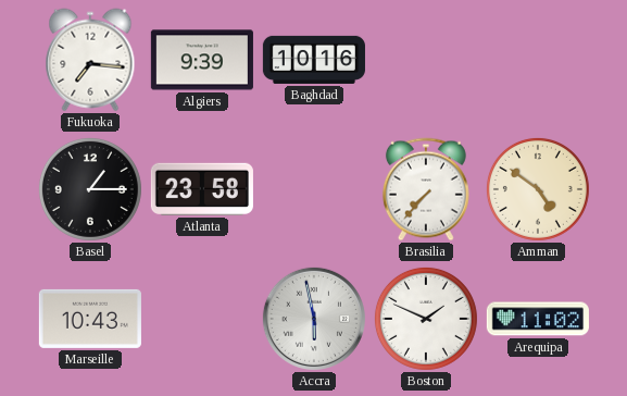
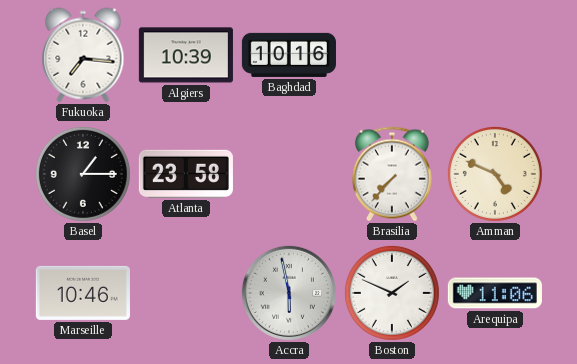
Algiers: 9:39 -> 10:39 (186, 55)
Amman: 4:51 -> 4:49 (495, 174)
Marseille: 10:43 -> 10:46 (83, 293)
Arequipa: 11:02 -> 11:06 (495, 293)
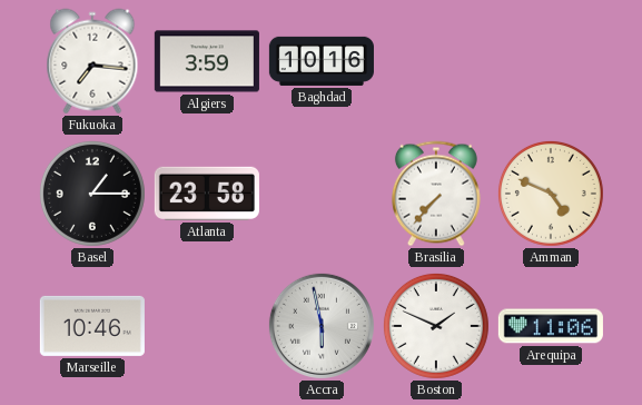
Algiers: 10:39 -> 3:59 (207, 61)
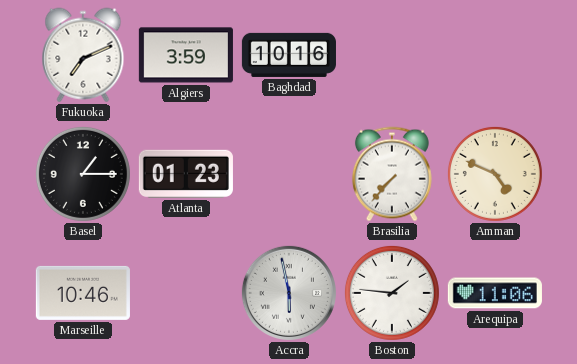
Fukuoka: 7:16 -> 7:11 (83, 55)
Atlanta: 23:58 -> 01:23 (186, 174)
Boston: 1:49 -> 1:46 (392, 293)
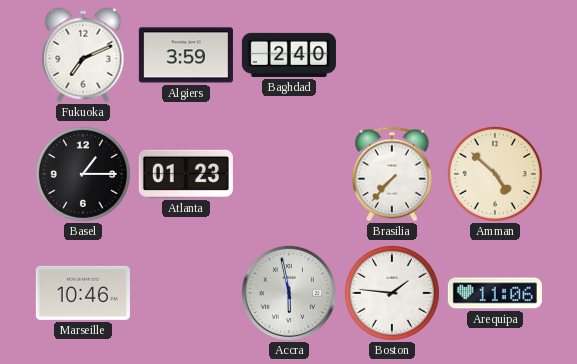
Baghdad: 10:16 -> 2:40 (289, 55)
Amman: 4:49 -> 4:52 (495, 174)
